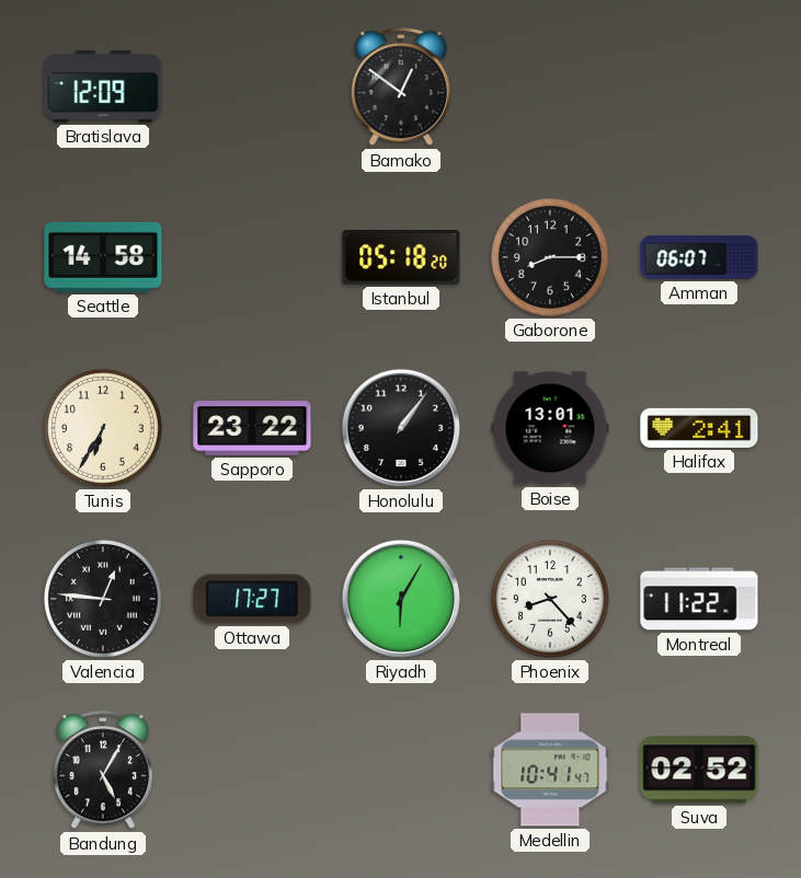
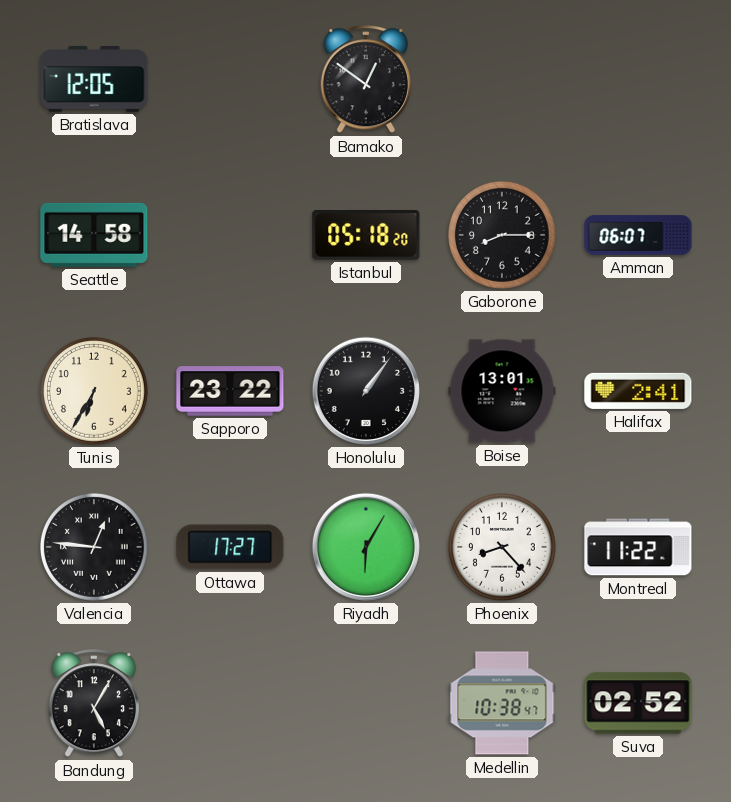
Bratislava: 12:09 -> 12:05 (94, 80)
Medellin: 10:41 -> 10:38 (502, 703)
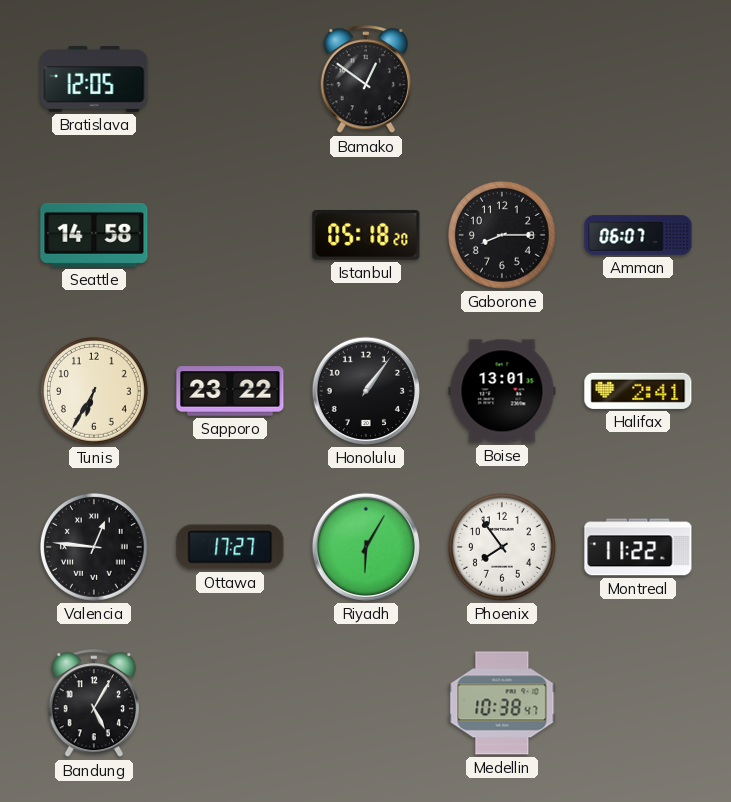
Phoenix: 8:23 -> 7:54 (503, 548)
Suva: 02:52 -> none (638, 703)
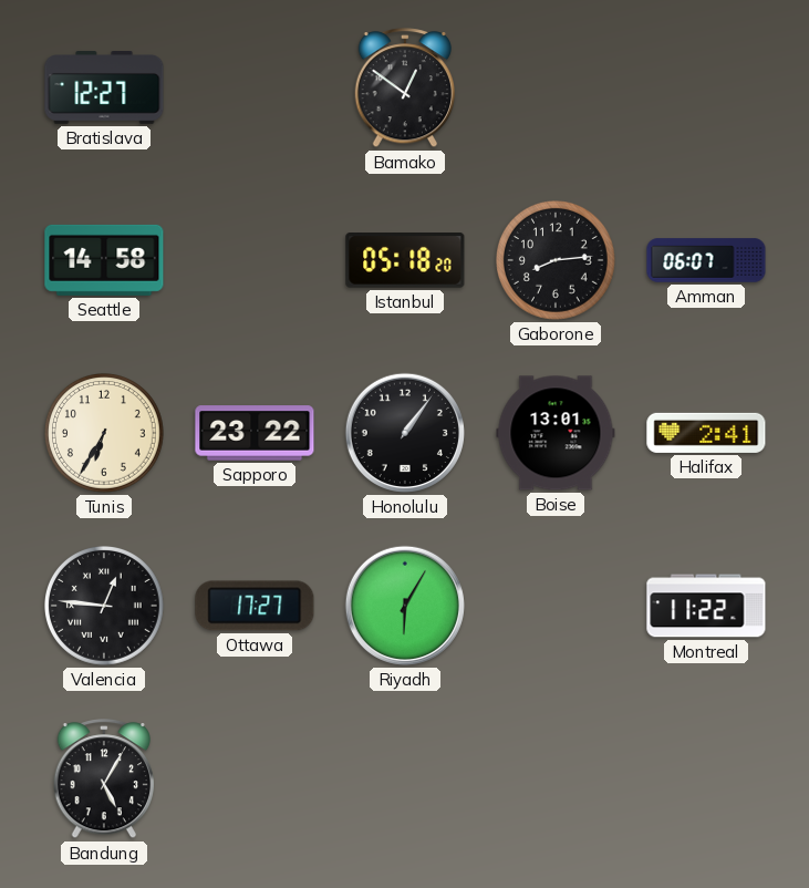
Bratislava: 12:05 -> 12:27 (104, 89)
Gaborone: 8:15 -> 8:14 (557, 261)
Phoenix: 7:54 -> none (503, 548)
Medellin: 10:38 -> none (502, 703)
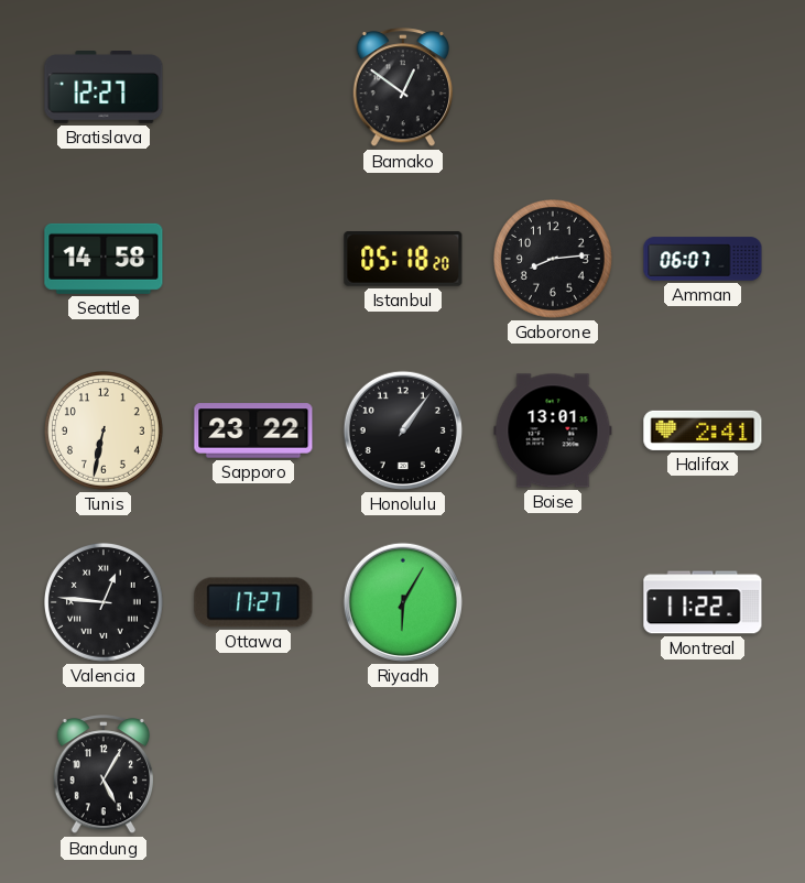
Tunis: 6:35 -> 6:32 (105, 432)
